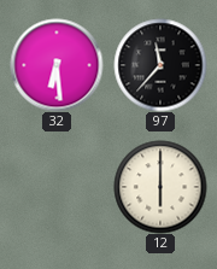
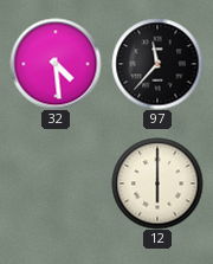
32: 6:29 -> 4:29 (56, 64)
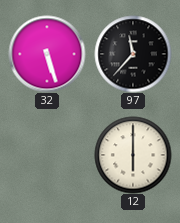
32: 4:29 -> 5:27 (47, 54)
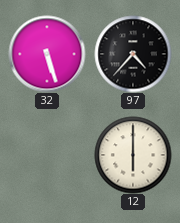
97: 11:37 -> 4:37 (133, 54)
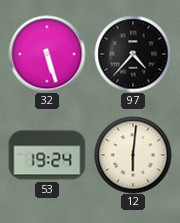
53: none -> 19:24 (47, 155)
12: 6:00 -> 6:01 (133, 155)
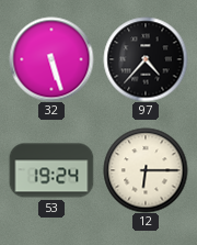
12: 6:01 -> 6:15 (146, 170)
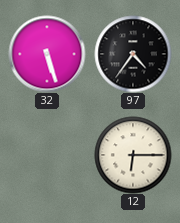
97: 4:37 -> 4:36 (133, 54)
53: 19:24 -> none (51, 170)
